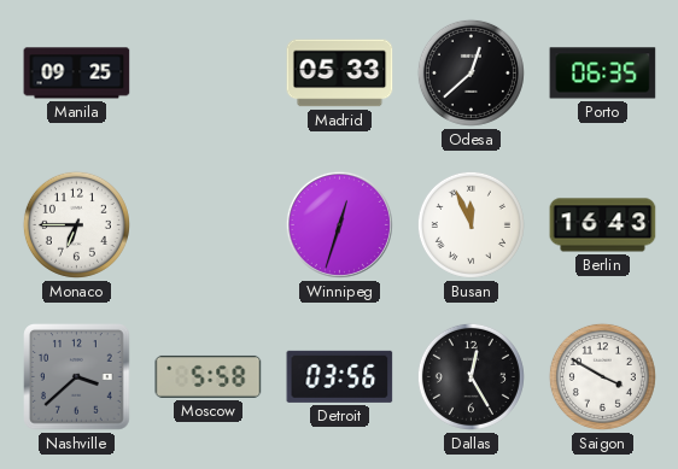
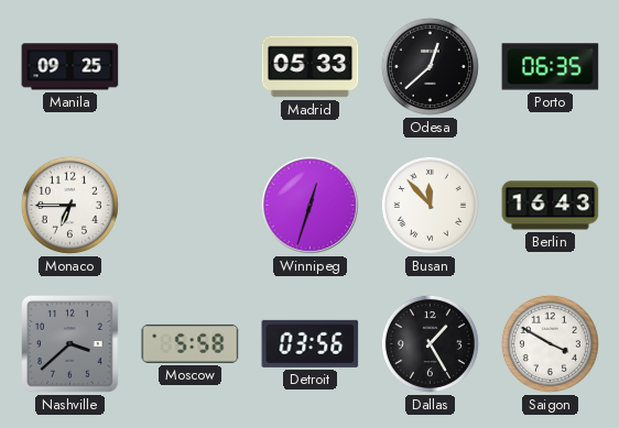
Busan: 11:56 -> 11:53 (430, 205)
Dallas: 12:25 -> 1:25 (430, 343)
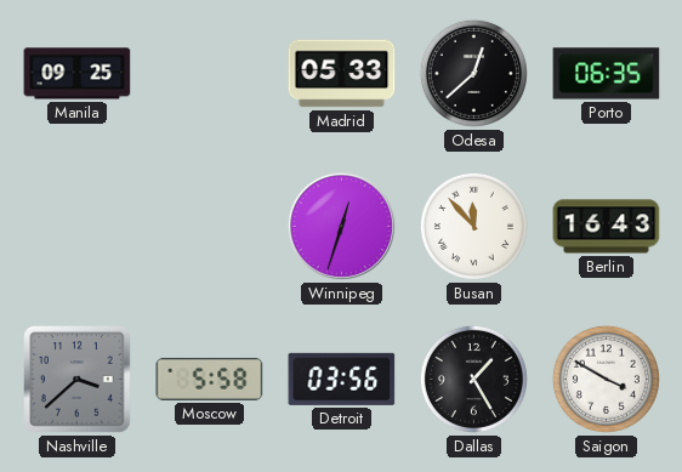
Monaco: 6:45 -> none (69, 205)
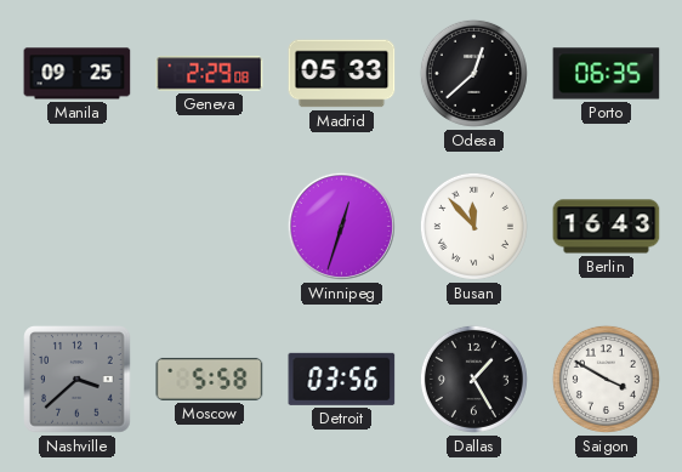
Geneva: none -> 2:29 (210, 74)
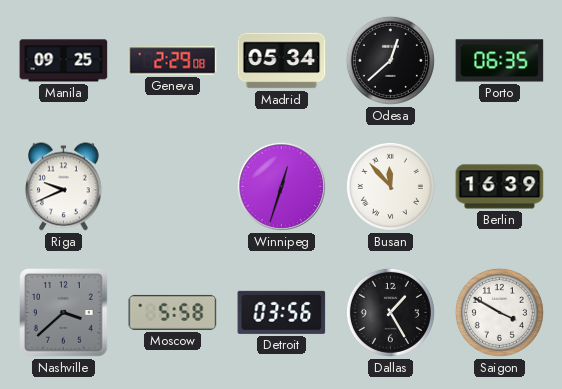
Madrid: 05:33 -> 05:34 (282, 61)
Riga: none -> 9:41 (64, 187)
Berlin: 16:43 -> 16:39 (500, 187)
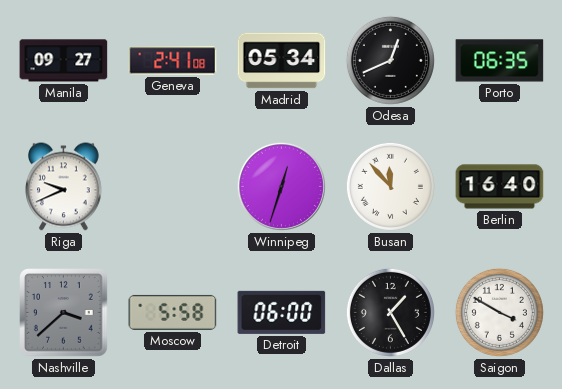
Manila: 09:25 -> 09:27 (64, 61)
Geneva: 2:29 -> 2:41 (173, 61)
Odesa: 12:38 -> 12:41 (390, 60)
Berlin: 16:39 -> 16:40 (500, 187)
Detroit: 03:56 -> 06:00 (282, 312)
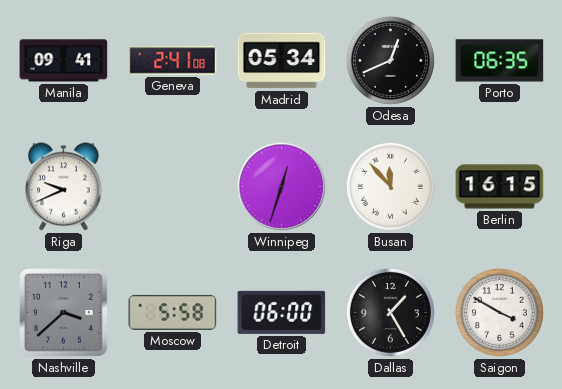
Manila: 09:27 -> 09:41 (64, 61)
Berlin: 16:40 -> 16:15 (500, 187)
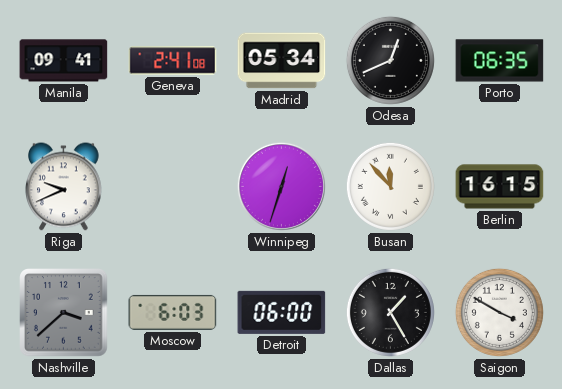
Moscow: 5:58 -> 6:03 (173, 312)
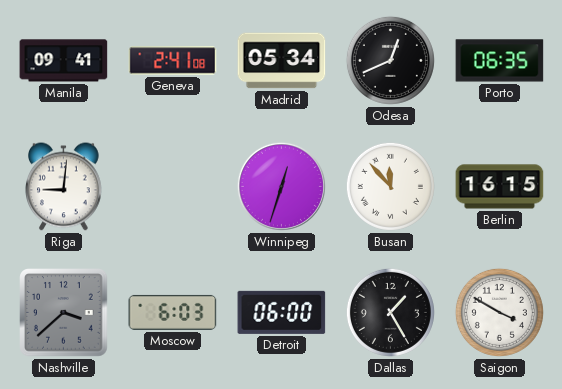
Riga: 9:41 -> 9:01 (64, 187)
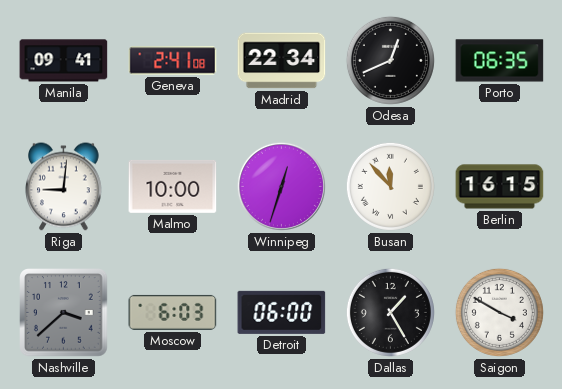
Madrid: 05:34 -> 22:34 (282, 61)
Malmo: none -> 10:00 (173, 186)
